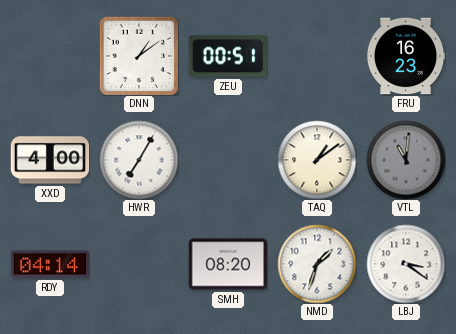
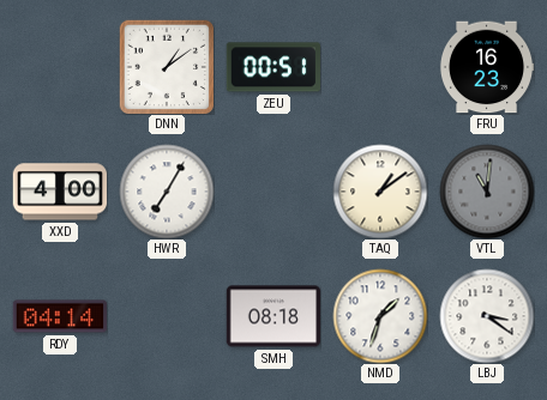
SMH: 08:20 -> 08:18 (273, 316)
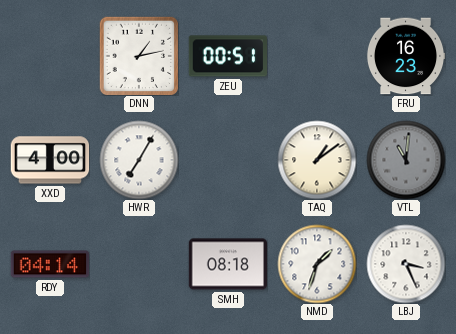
DNN: 1:09 -> 1:13 (138, 55)
LBJ: 3:21 -> 3:26 (406, 264)
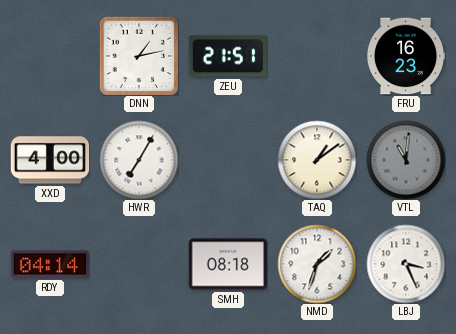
ZEU: 00:51 -> 21:51 (227, 56)
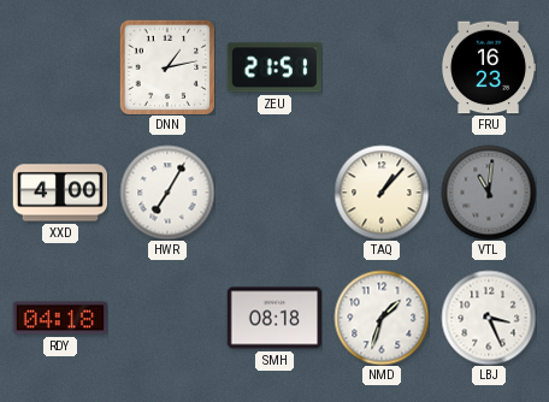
TAQ: 1:09 -> 1:07 (382, 193)
RDY: 04:14 -> 04:18 (60, 318)
